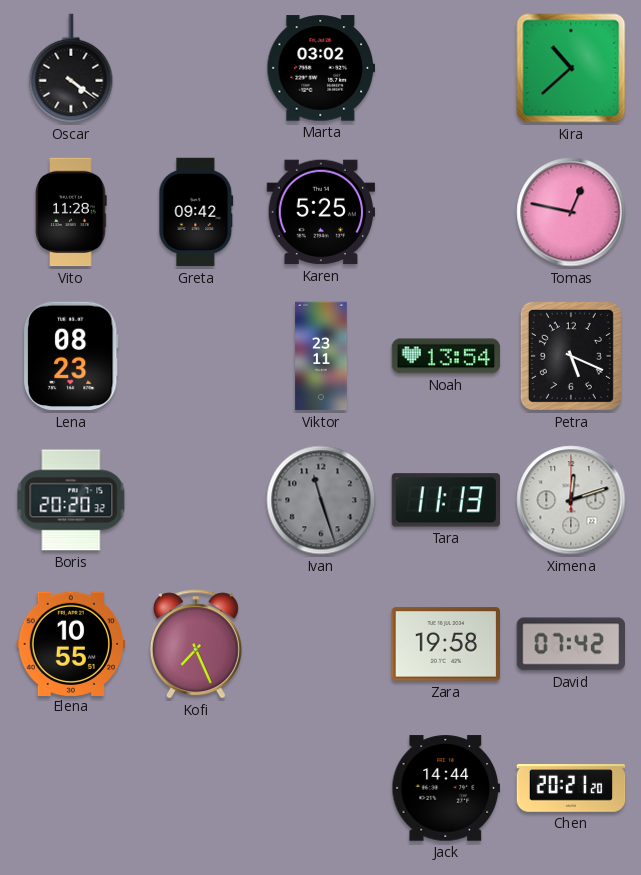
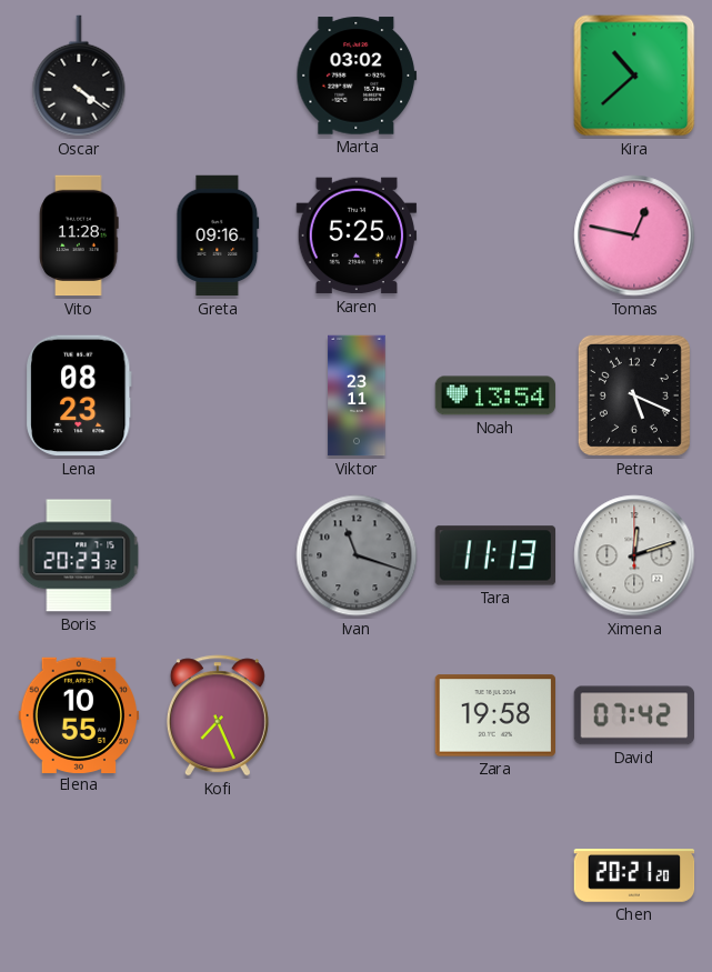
Greta: 09:42 -> 09:16 (218, 236)
Boris: 20:20 -> 20:23 (79, 555)
Ivan: 11:27 -> 11:18 (357, 555)
Jack: 14:44 -> none (446, 788)
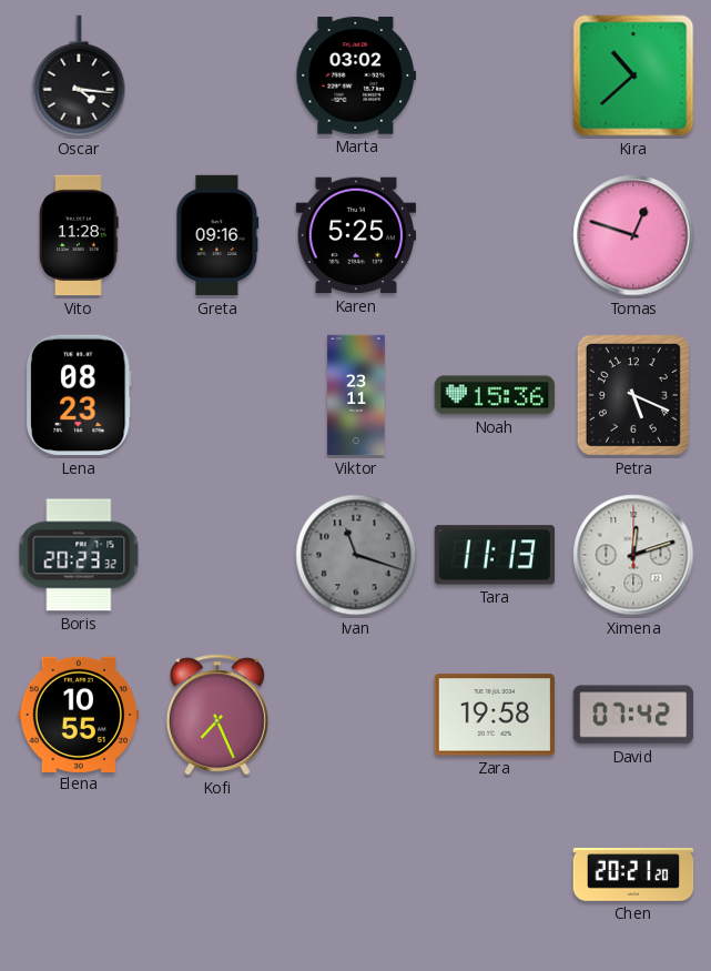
Oscar: 4:21 -> 4:16 (79, 75)
Tomas: 12:47 -> 12:48 (633, 235)
Noah: 13:54 -> 15:36 (495, 395)
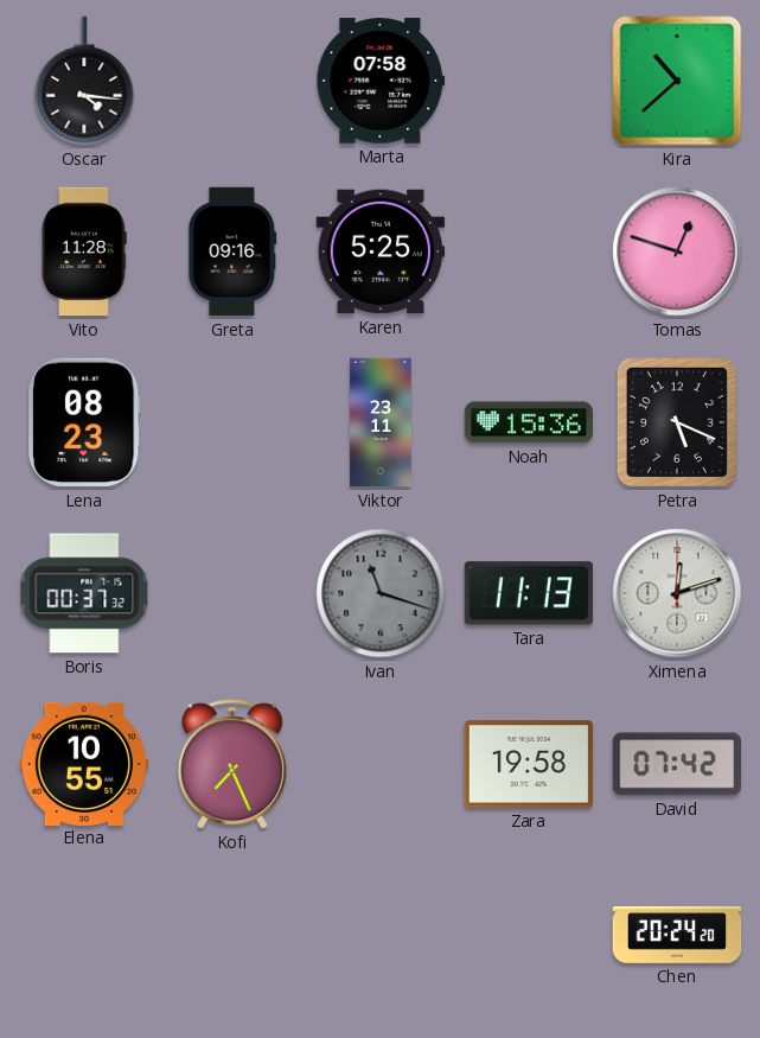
Marta: 03:02 -> 07:58 (381, 81)
Boris: 20:23 -> 00:37 (84, 593)
Chen: 20:21 -> 20:24 (677, 935)
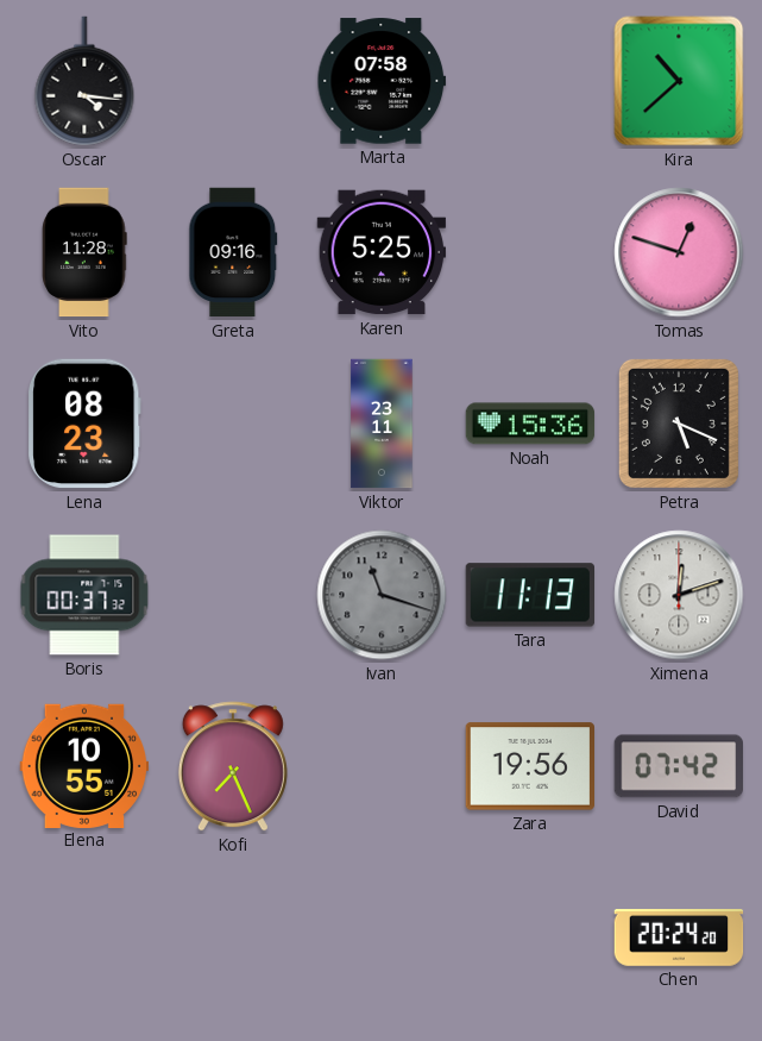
Zara: 19:58 -> 19:56 (529, 766)
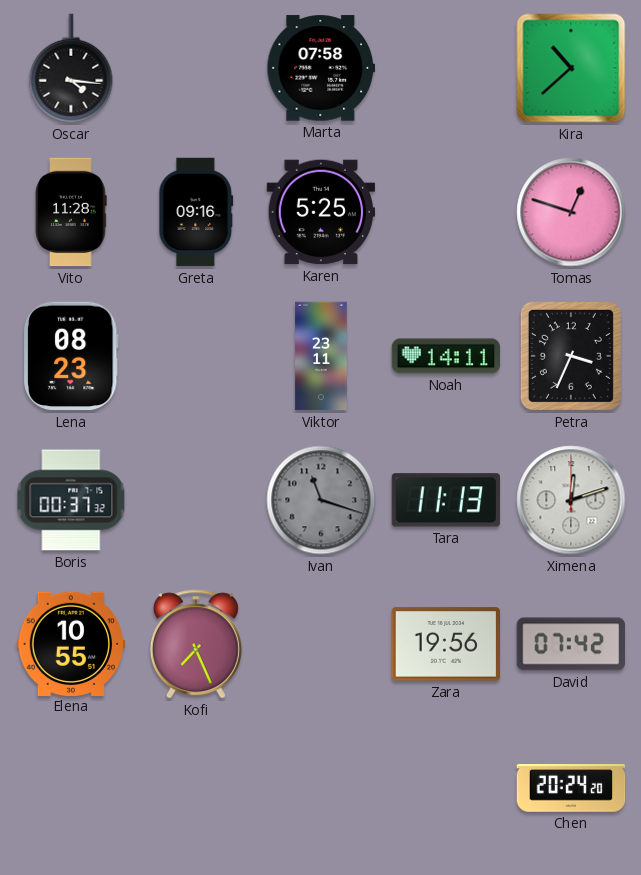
Noah: 15:36 -> 14:11 (446, 356)
Petra: 5:19 -> 3:34 (571, 356)
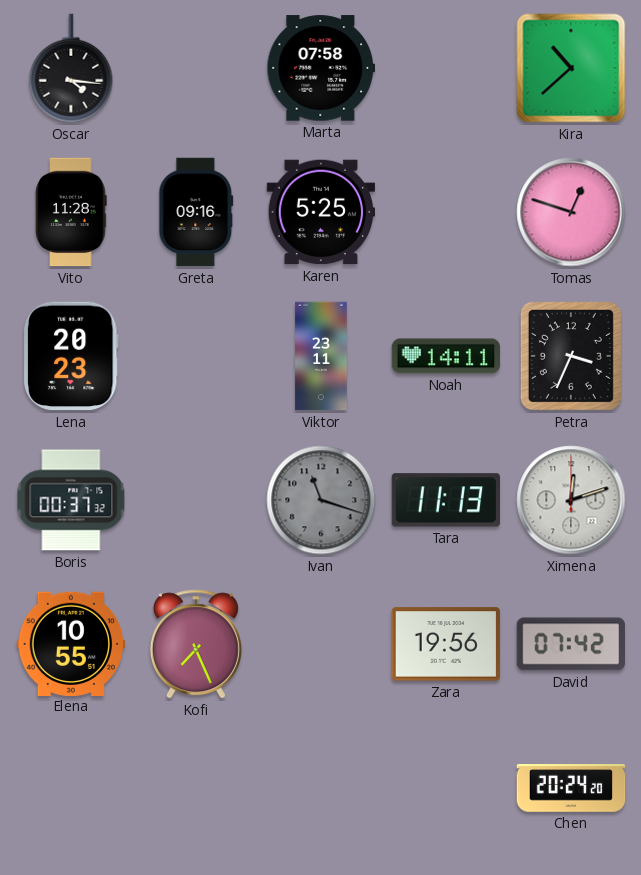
Lena: 08:23 -> 20:23 (71, 356)
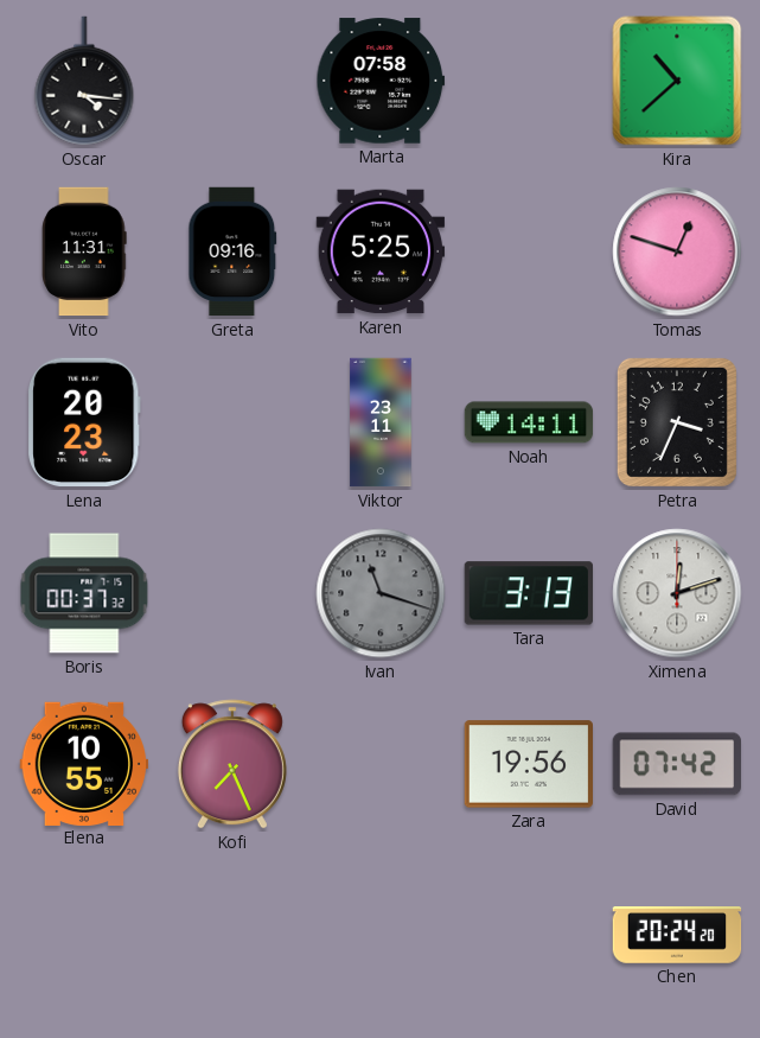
Vito: 11:28 -> 11:31 (84, 251)
Tara: 11:13 -> 3:13 (528, 593)
